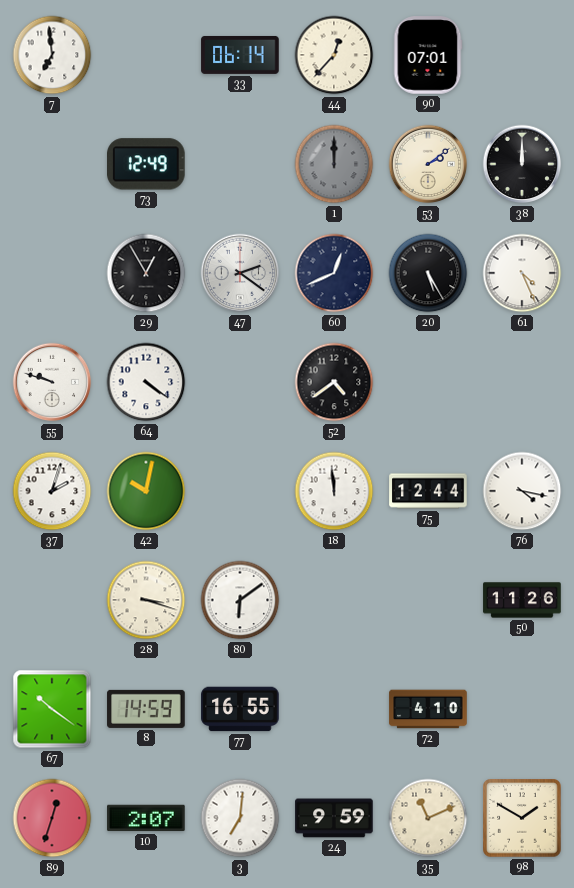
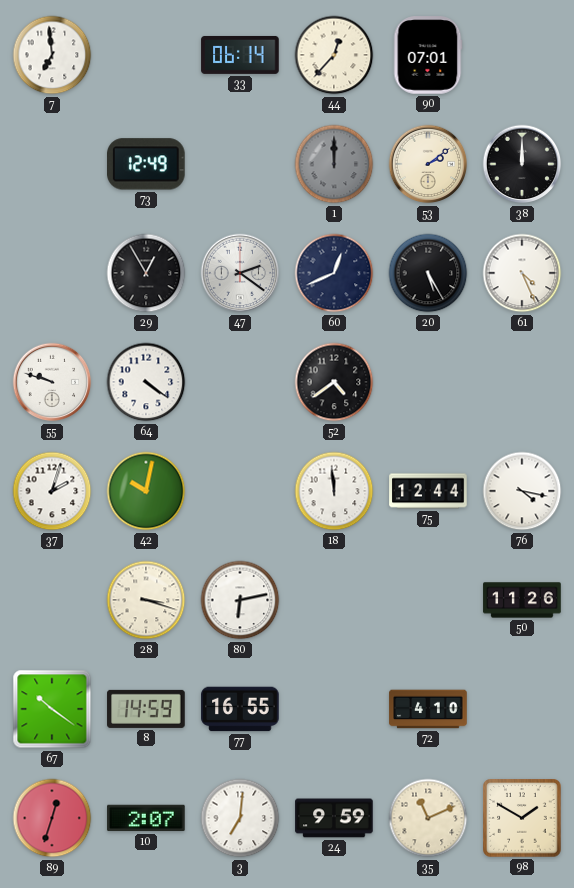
80: 6:09 -> 6:13 (240, 600)
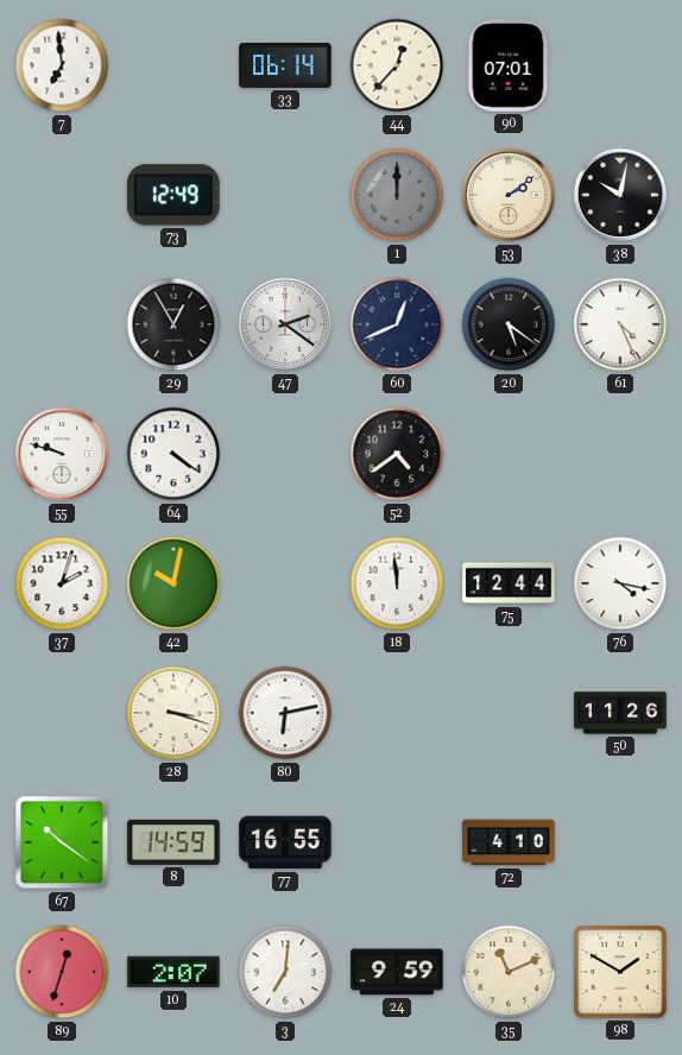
38: 12:00 -> 10:02 (620, 195)
20: 5:25 -> 5:21 (509, 324)
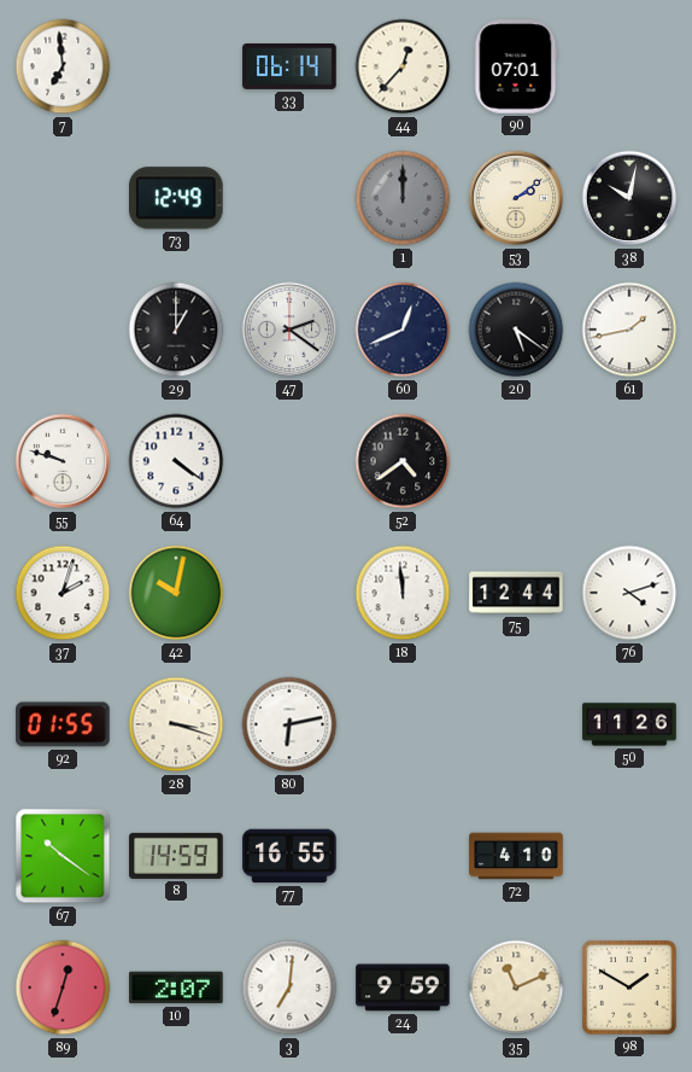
29: 12:55 -> 1:00 (176, 330)
61: 4:26 -> 1:43 (629, 330)
76: 4:17 -> 4:12 (629, 593)
92: none -> 01:55 (63, 724)
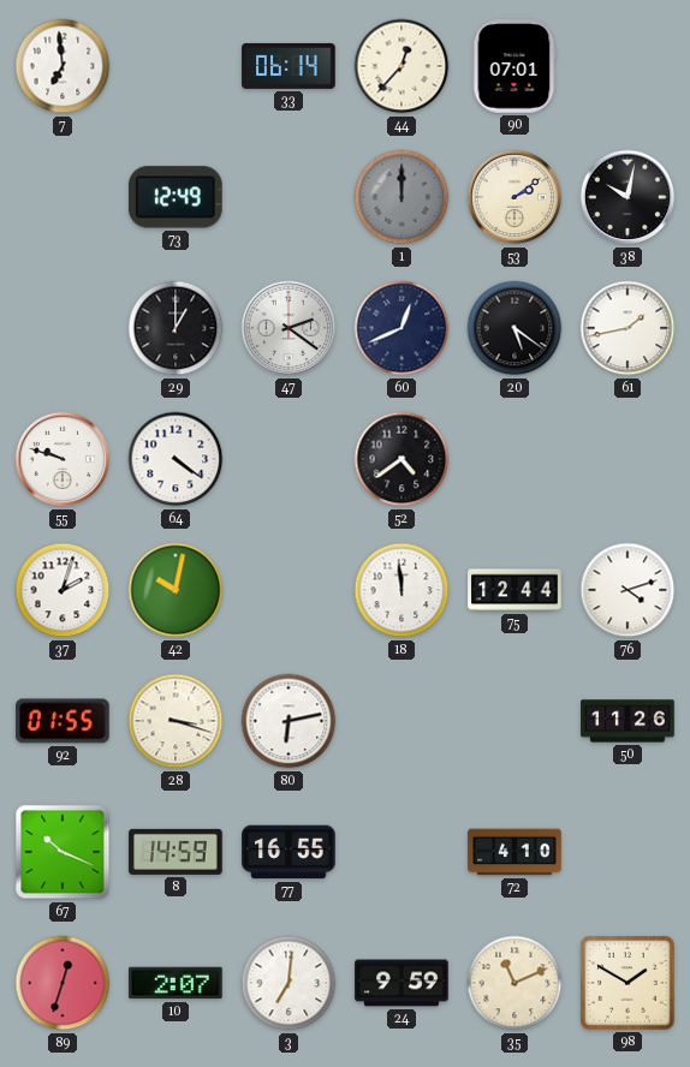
67: 10:21 -> 10:19 (63, 852)
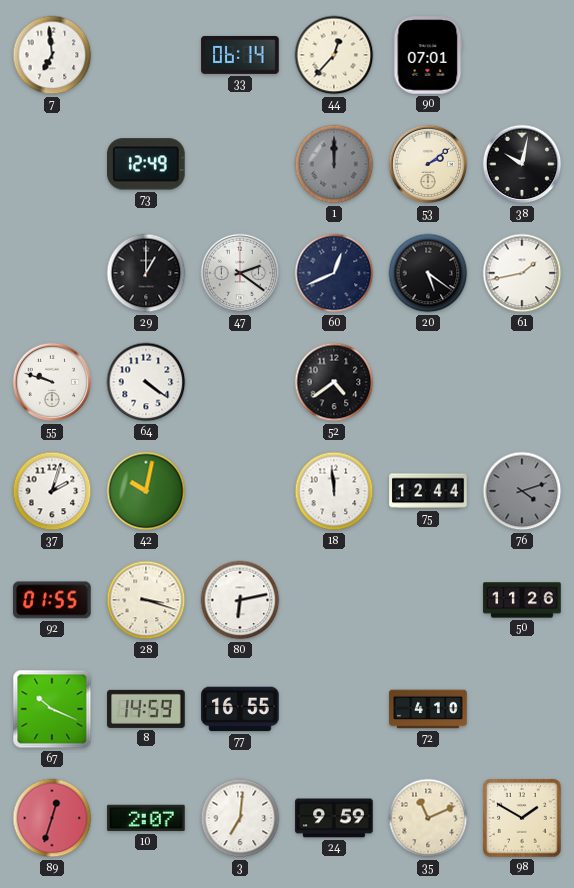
76 dial: white -> grey (522, 491)
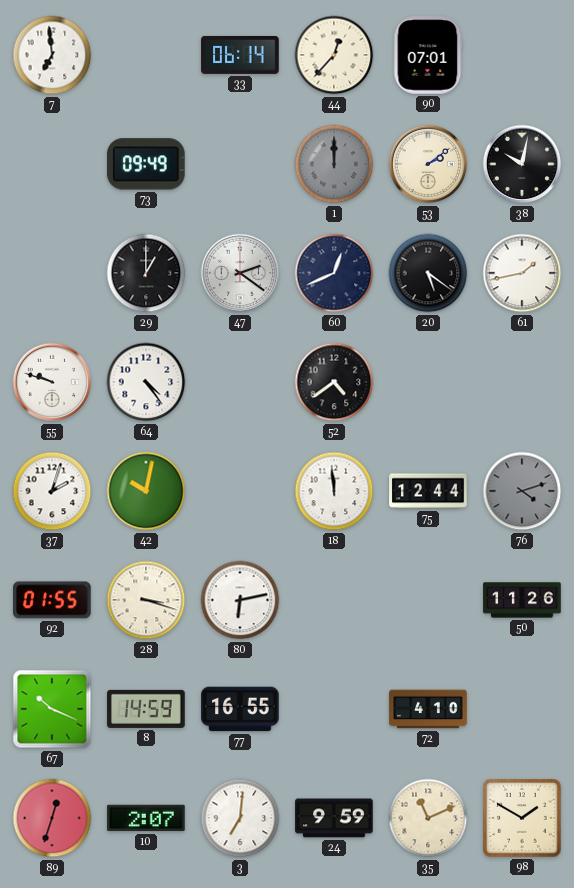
73: 12:49 -> 09:49 (147, 164)
64: 4:21 -> 4:24 (146, 382)
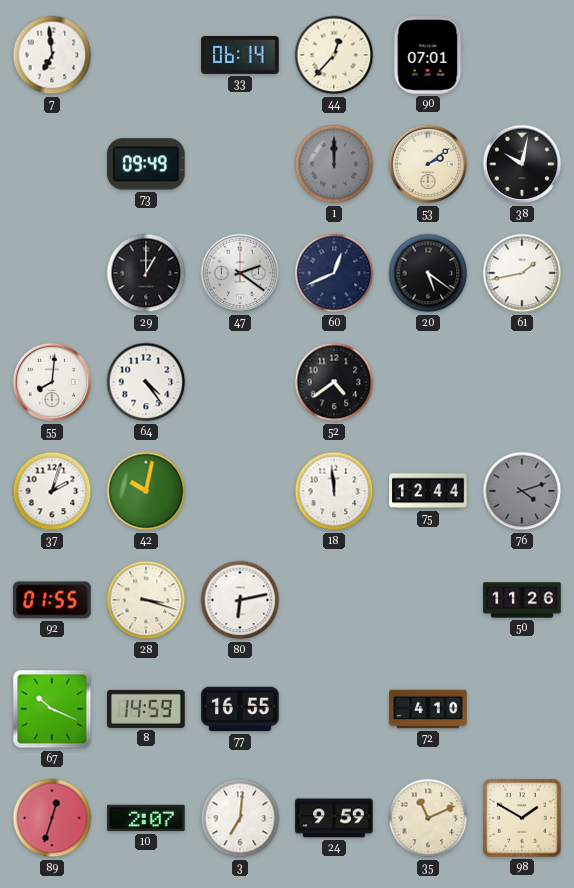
55: 9:48 -> 8:01 (52, 382)
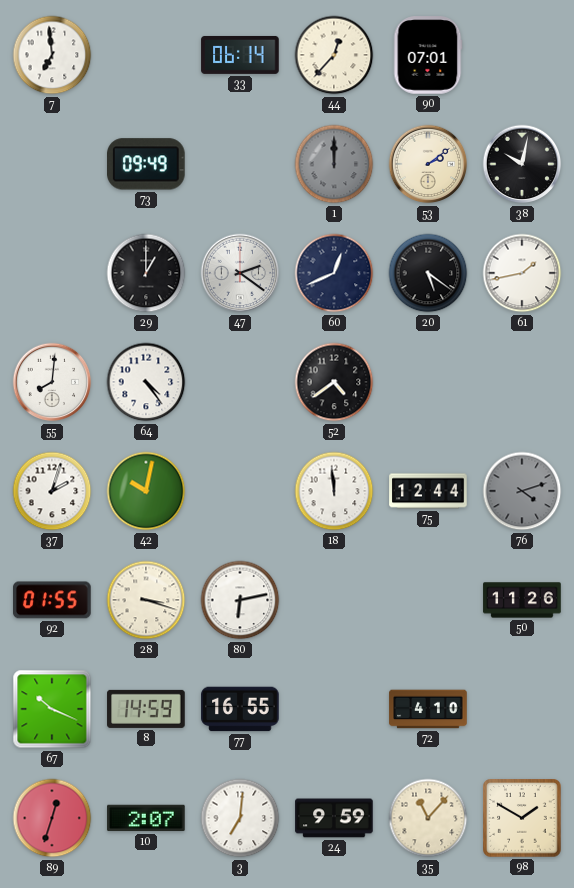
35: 11:11 -> 11:07 (428, 818)
